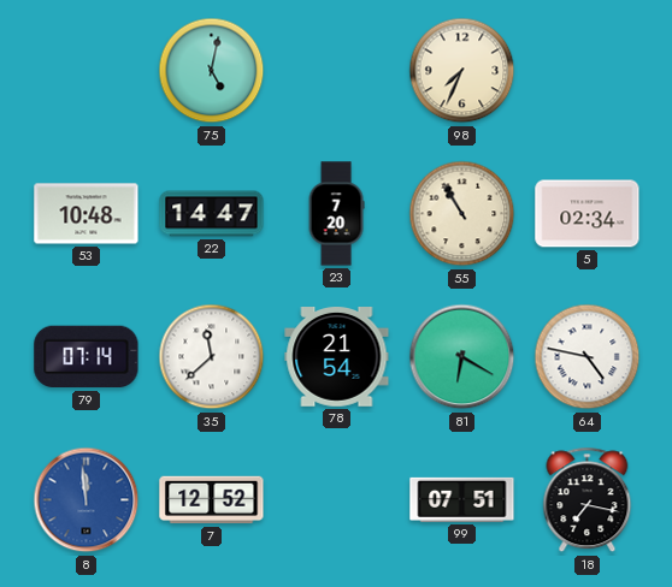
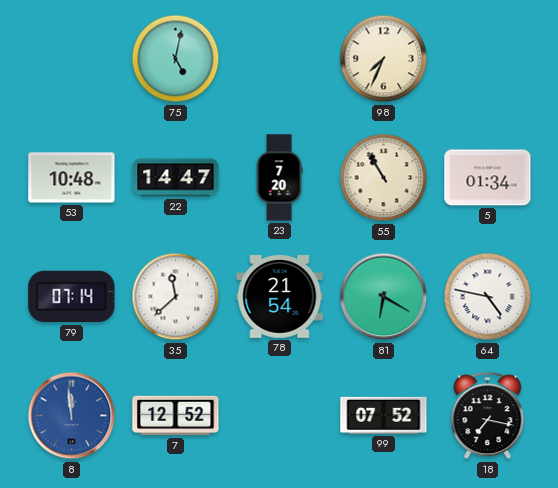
5: 02:34 -> 01:34 (488, 178)
99: 07:51 -> 07:52 (384, 415)
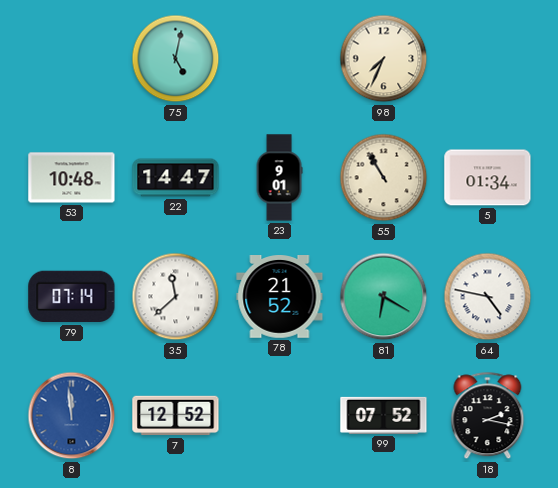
23: 7:20 -> 9:01 (279, 178)
78: 21:54 -> 21:52 (280, 297)
18: 7:17 -> 2:17 (488, 416)
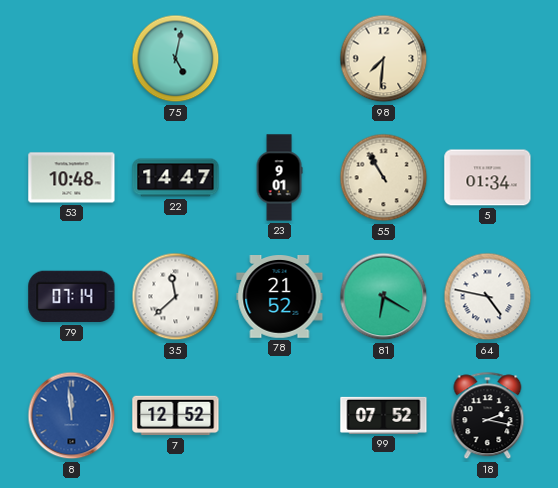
98: 7:34 -> 7:31 (384, 59)
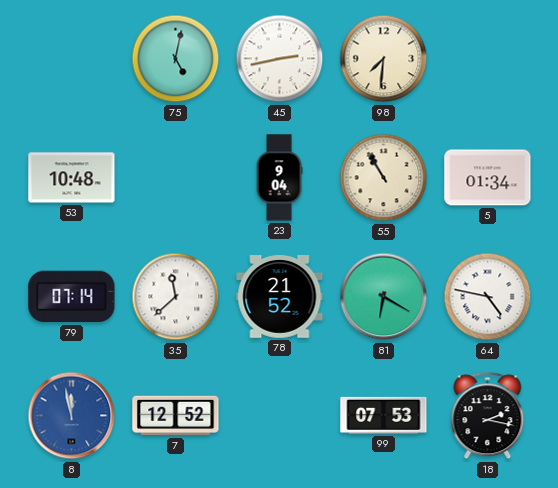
45: none -> 2:43 (280, 59)
22: 14:47 -> none (176, 178)
23: 9:01 -> 9:04 (279, 178)
8: 11:59 -> 11:58 (72, 416)
99: 07:52 -> 07:53 (384, 415)
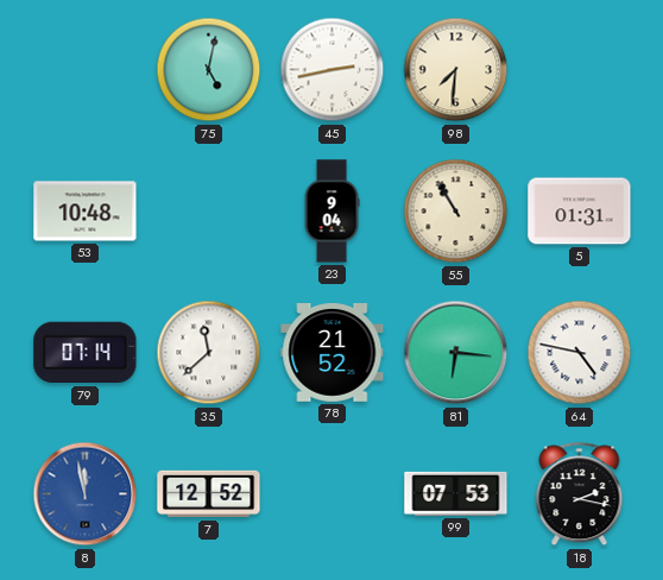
5: 01:34 -> 01:31 (580, 212)
81: 6:20 -> 6:16 (456, 353)
